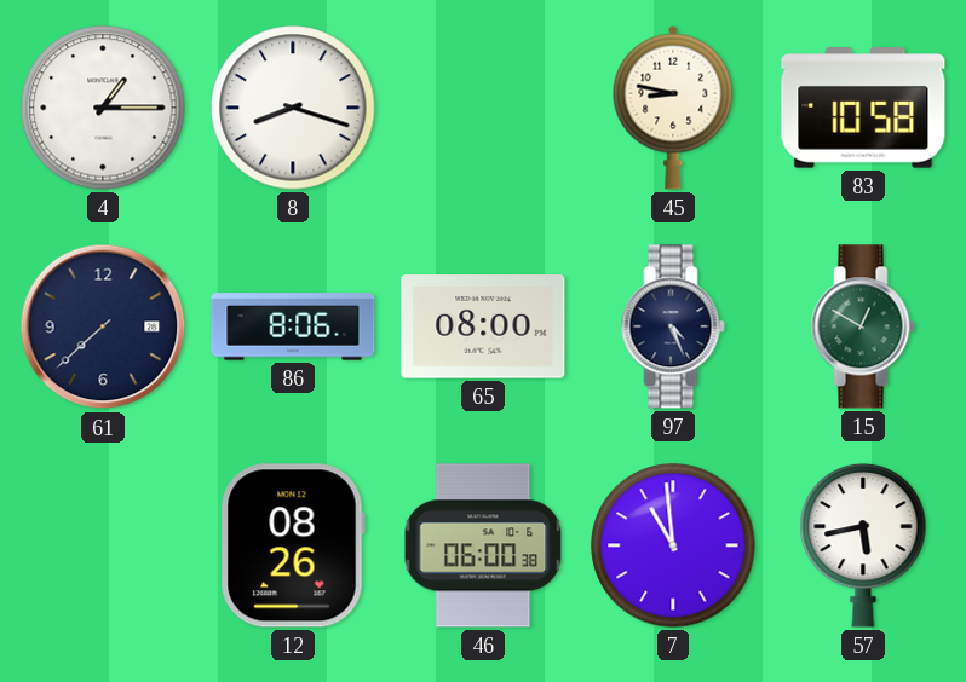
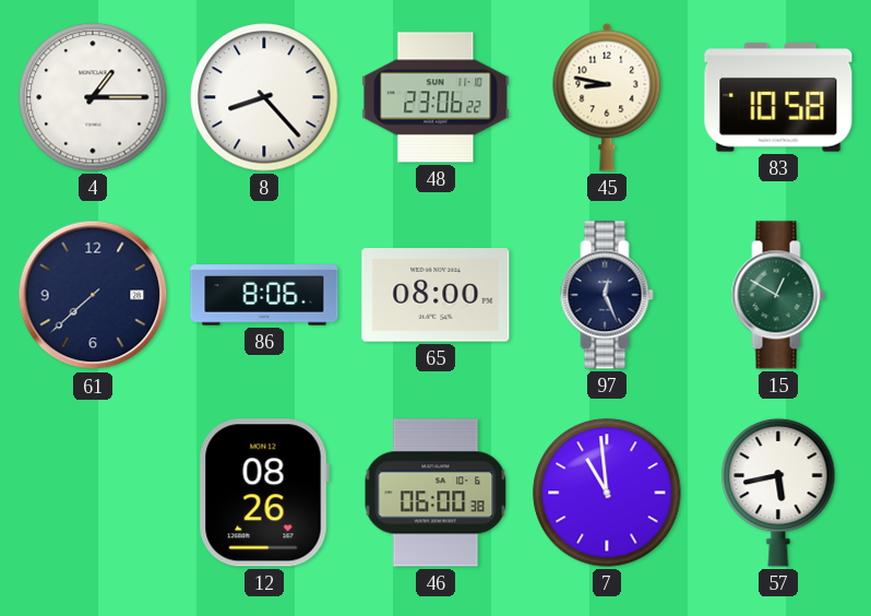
8: 8:18 -> 8:23 (264, 97)
48: none -> 23:06 (435, 97)
97: 4:26 -> 12:26 (607, 295)
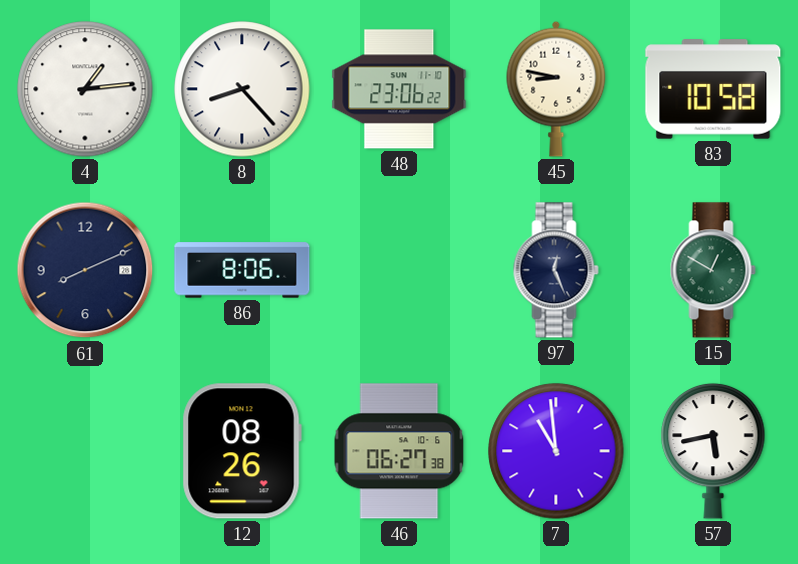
4: 1:15 -> 1:14 (85, 89)
61: 7:38 -> 8:11 (85, 270)
65: 08:00 -> none (435, 295)
46: 06:00 -> 06:27 (399, 451)
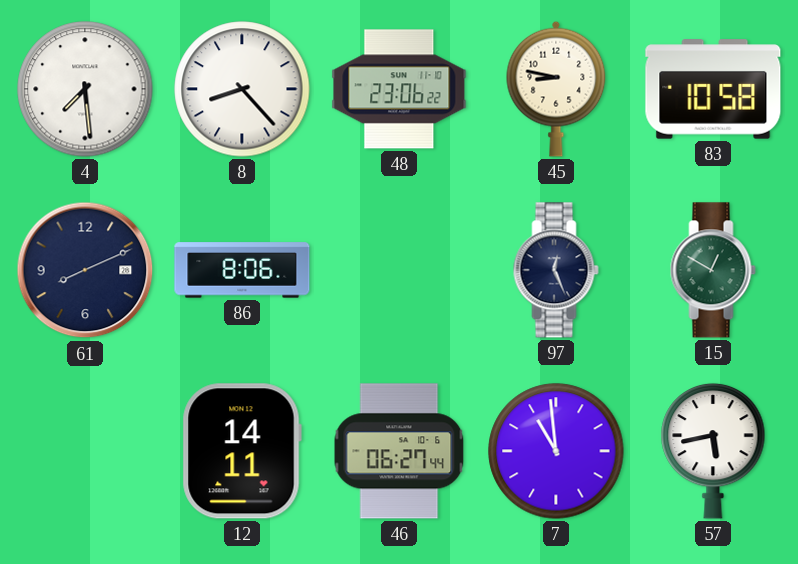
4: 1:14 -> 7:29 (85, 89)
12: 08:26 -> 14:11 (242, 451)
46: 06:27:38 -> 06:27:44 (399, 451)
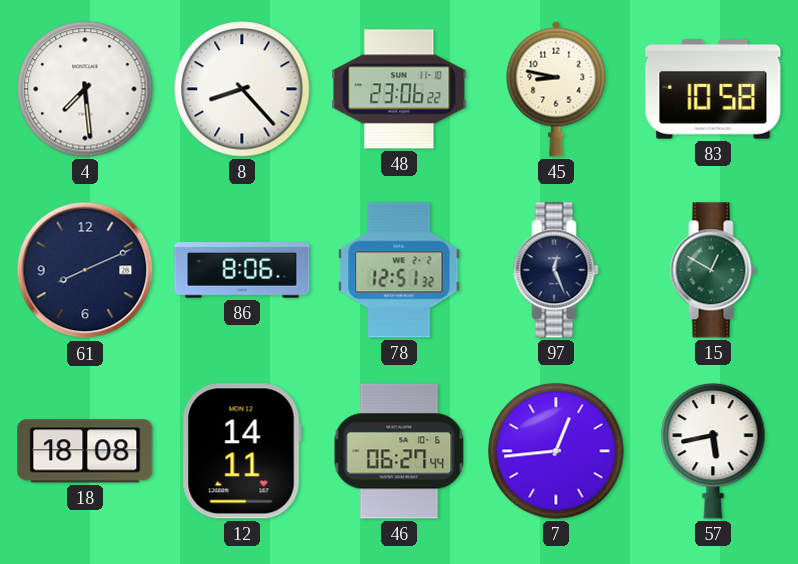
78: none -> 12:51 (399, 270)
18: none -> 18:08 (85, 451)
7: 10:59 -> 12:44 (556, 451)
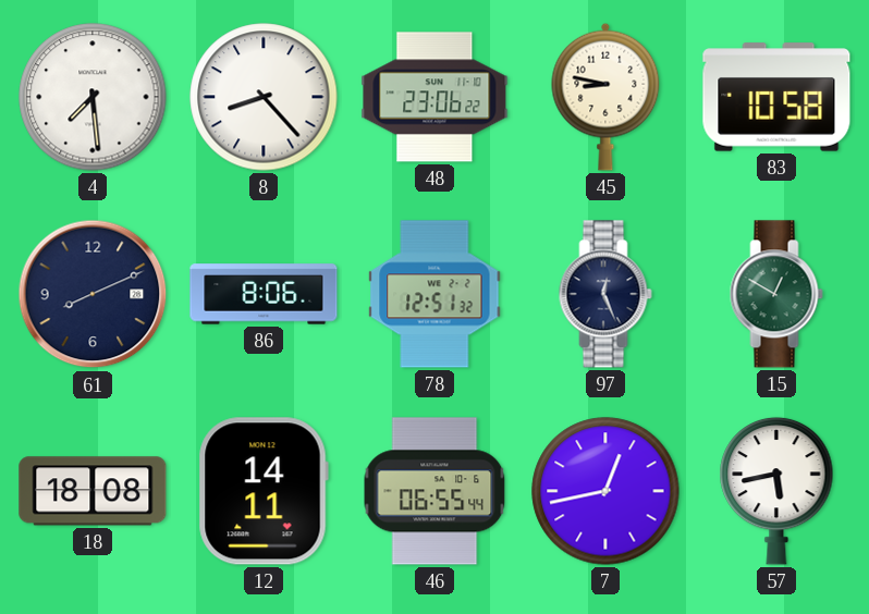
46: 06:27 -> 06:55 (434, 491)
7: 12:44 -> 12:43 (605, 491)
